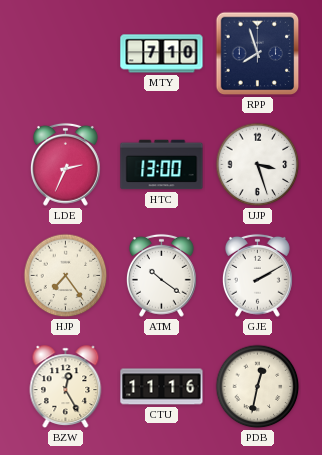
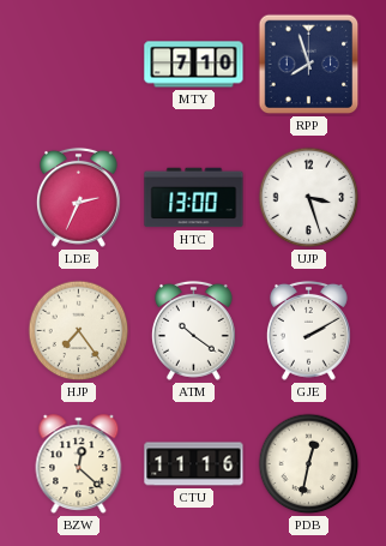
BZW: 12:25 -> 12:22 (79, 464)
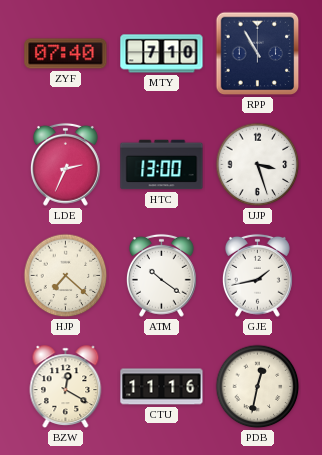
ZYF: none -> 07:40 (66, 54)
RPP: 7:57 -> 10:55 (258, 54)
HJP: 7:24 -> 7:22 (66, 276)
GJE: 2:10 -> 1:43 (257, 275)
BZW: 12:22 -> 12:20 (66, 387)
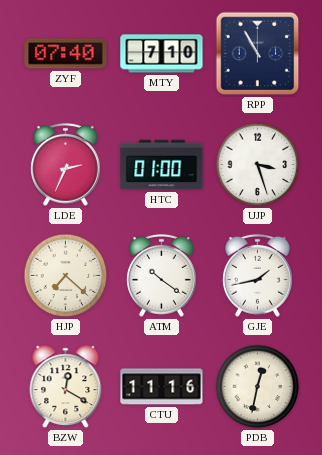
HTC: 13:00 -> 01:00 (162, 165)
